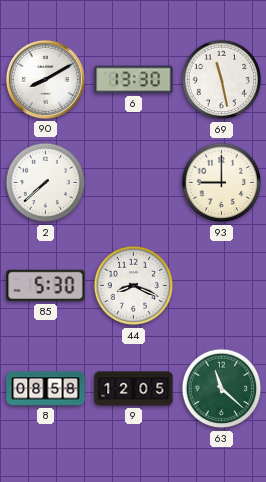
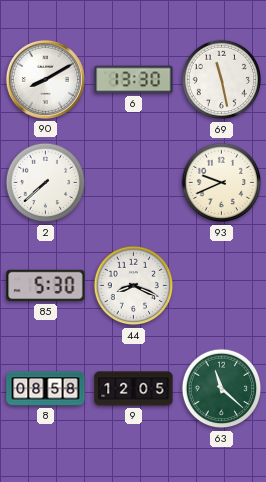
93: 9:00 -> 9:41 (222, 183)
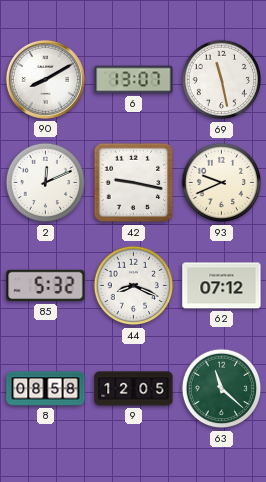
6: 13:30 -> 13:07 (134, 80)
2: 7:38 -> 12:11 (46, 183)
42: none -> 9:17 (134, 183)
85: 5:30 -> 5:32 (46, 286)
62: none -> 07:12 (222, 286)
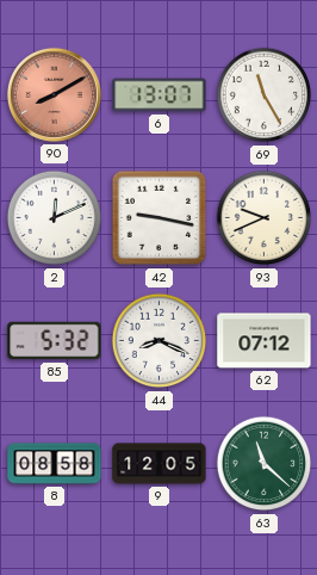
90 dial: white -> salmon (54, 94)
69: 11:28 -> 11:25 (265, 95)
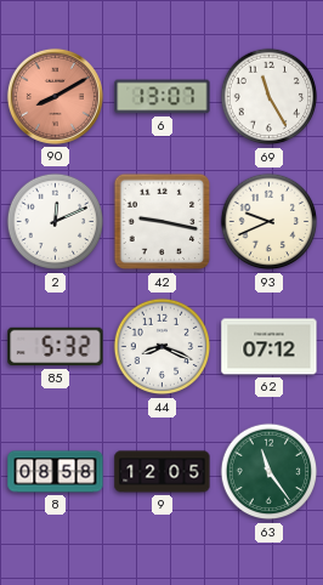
63: 11:22 -> 11:24 (270, 472)
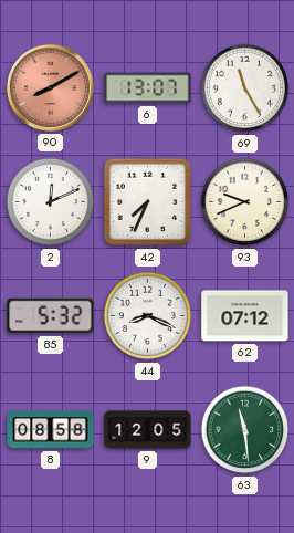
42: 9:17 -> 7:34 (148, 202)
63: 11:24 -> 11:29 (245, 430)
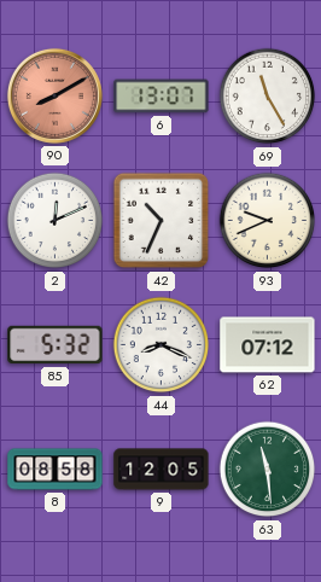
42: 7:34 -> 10:34 (162, 221)
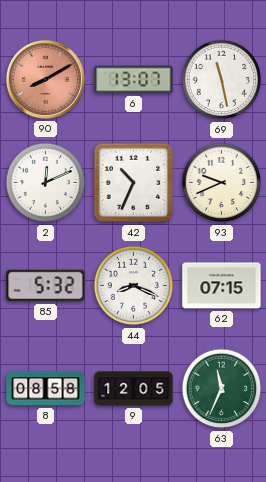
69: 11:25 -> 11:28 (222, 80)
62: 07:12 -> 07:15 (222, 286)
63: 11:29 -> 11:34 (222, 389)
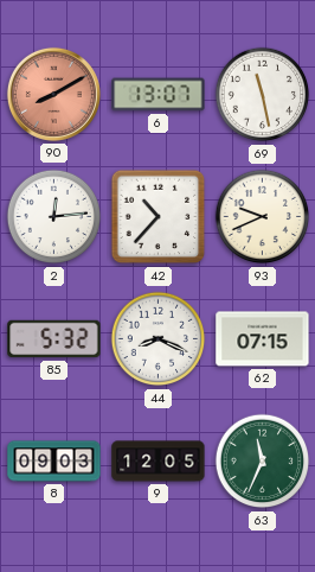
2: 12:11 -> 12:14 (54, 217)
42: 10:34 -> 10:37 (159, 217)
8: 08:58 -> 09:03 (54, 462)
